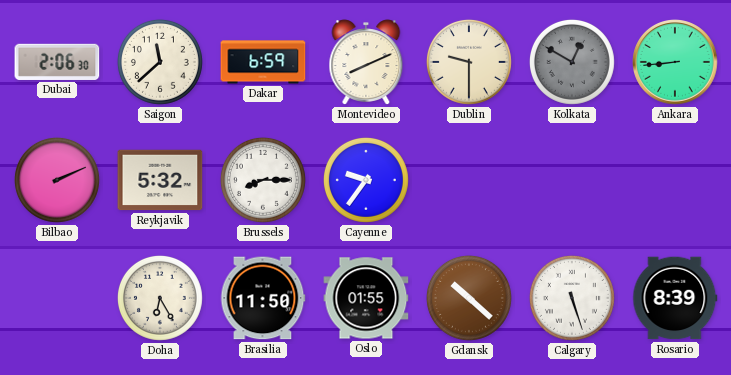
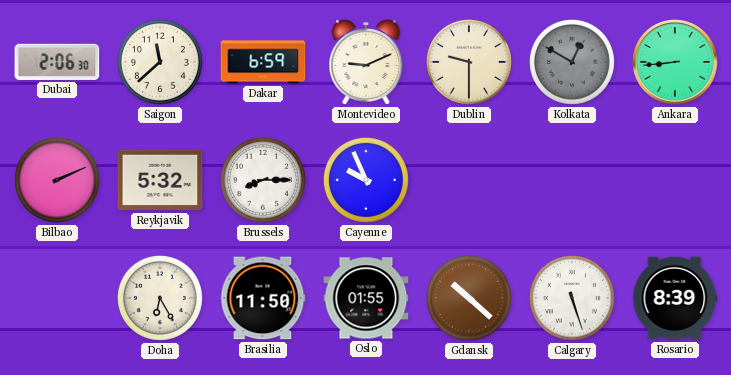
Montevideo: 8:11 -> 9:11 (366, 62)
Cayenne: 9:36 -> 9:56 (366, 180)
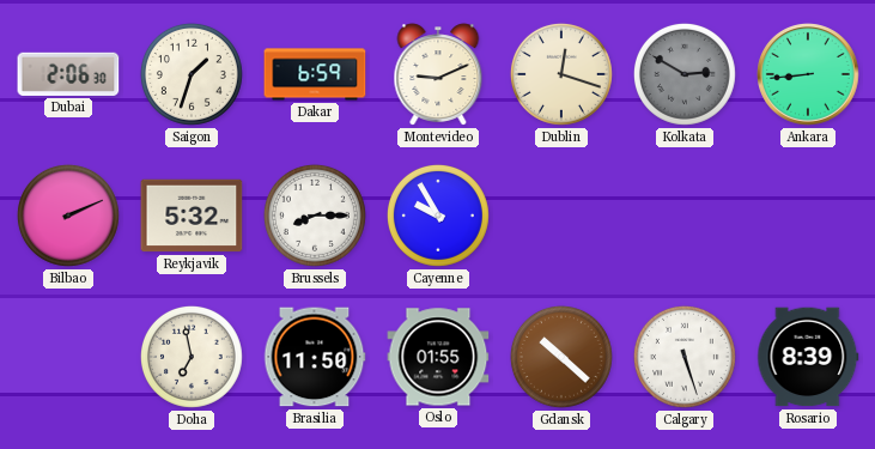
Saigon: 11:38 -> 1:33 (192, 74)
Dublin: 9:30 -> 12:18 (561, 74)
Kolkata: 12:50 -> 2:50 (685, 74)
Cayenne: 9:56 -> 9:55 (438, 216)
Doha: 6:25 -> 6:58 (192, 357)
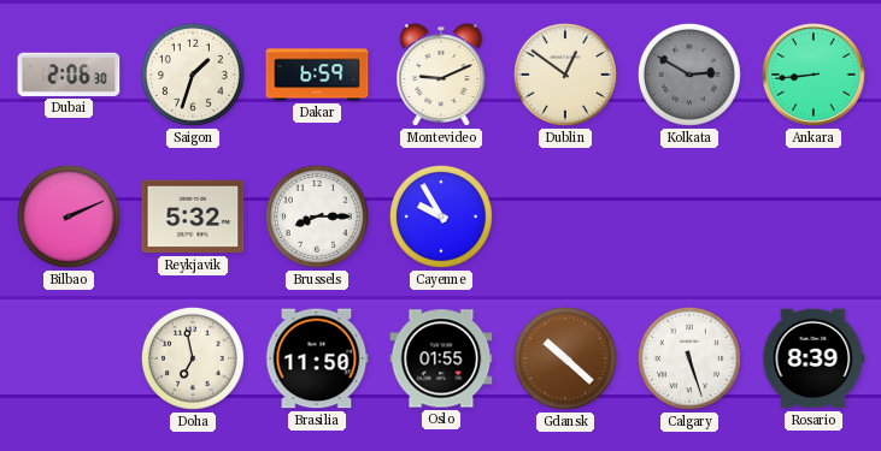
Dublin: 12:18 -> 12:51 (565, 75)
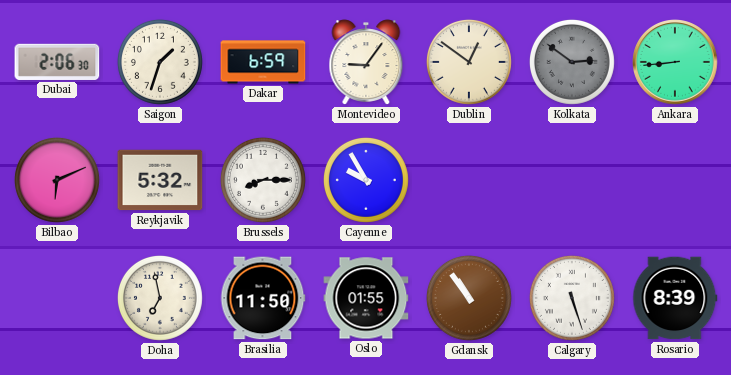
Montevideo: 9:11 -> 9:06 (366, 62)
Kolkata: 2:50 -> 2:51 (572, 62)
Bilbao: 2:11 -> 6:11 (57, 180)
Gdansk: 10:22 -> 10:54 (469, 298)
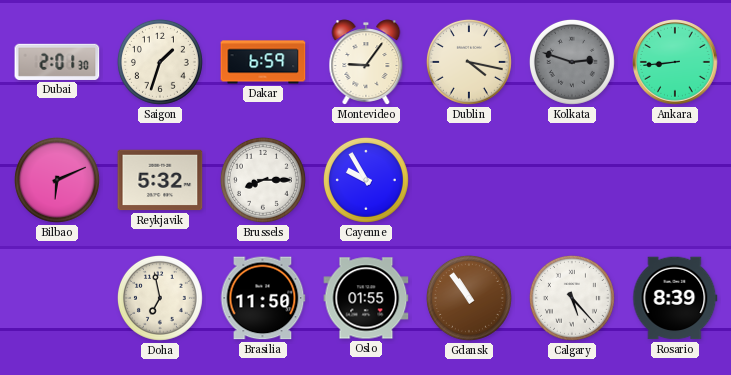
Dubai: 2:06 -> 2:01 (57, 62)
Dublin: 12:51 -> 4:17 (469, 62)
Kolkata: 2:51 -> 2:48 (572, 62)
Calgary: 5:27 -> 5:23 (572, 298)
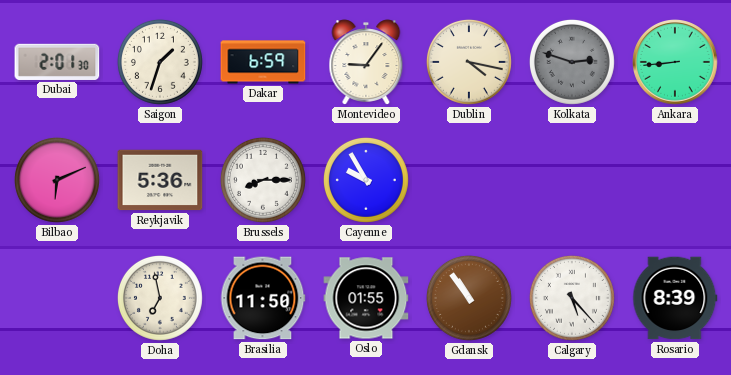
Reykjavik: 5:32 -> 5:36 (160, 180)
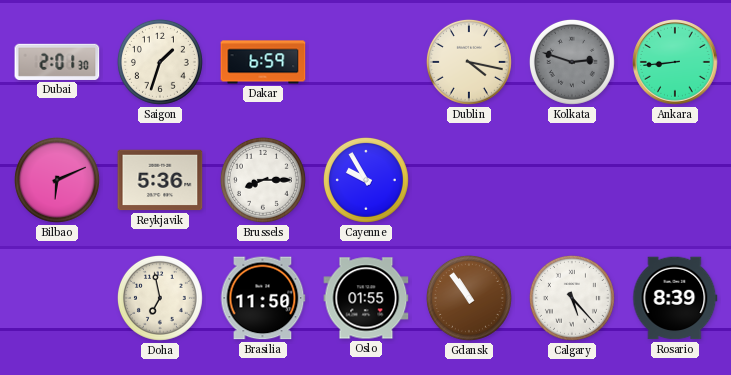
Montevideo: 9:06 -> none (366, 62)
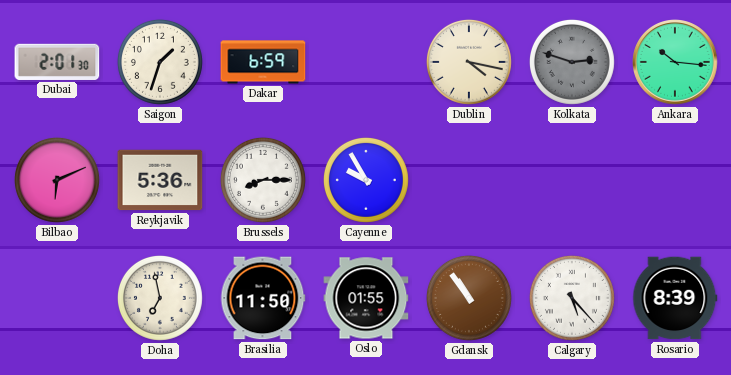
Ankara: 8:44 -> 10:16 (676, 63)
